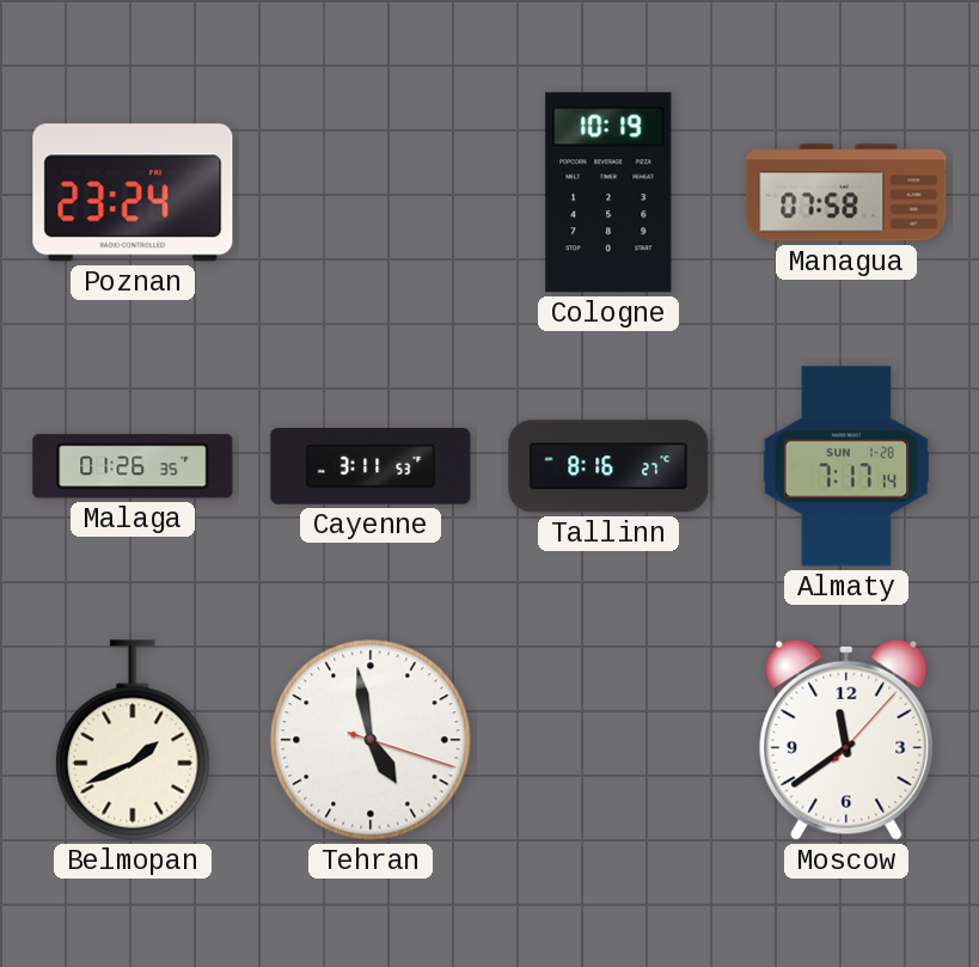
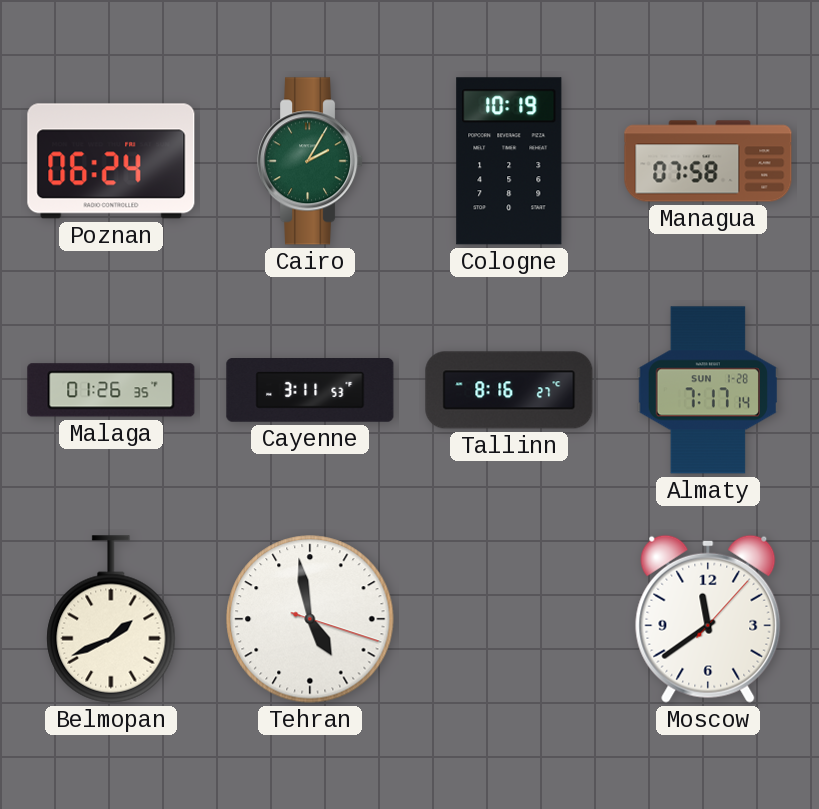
Poznan: 23:24 -> 06:24 (111, 161)
Cairo: none -> 2:05 (311, 161)
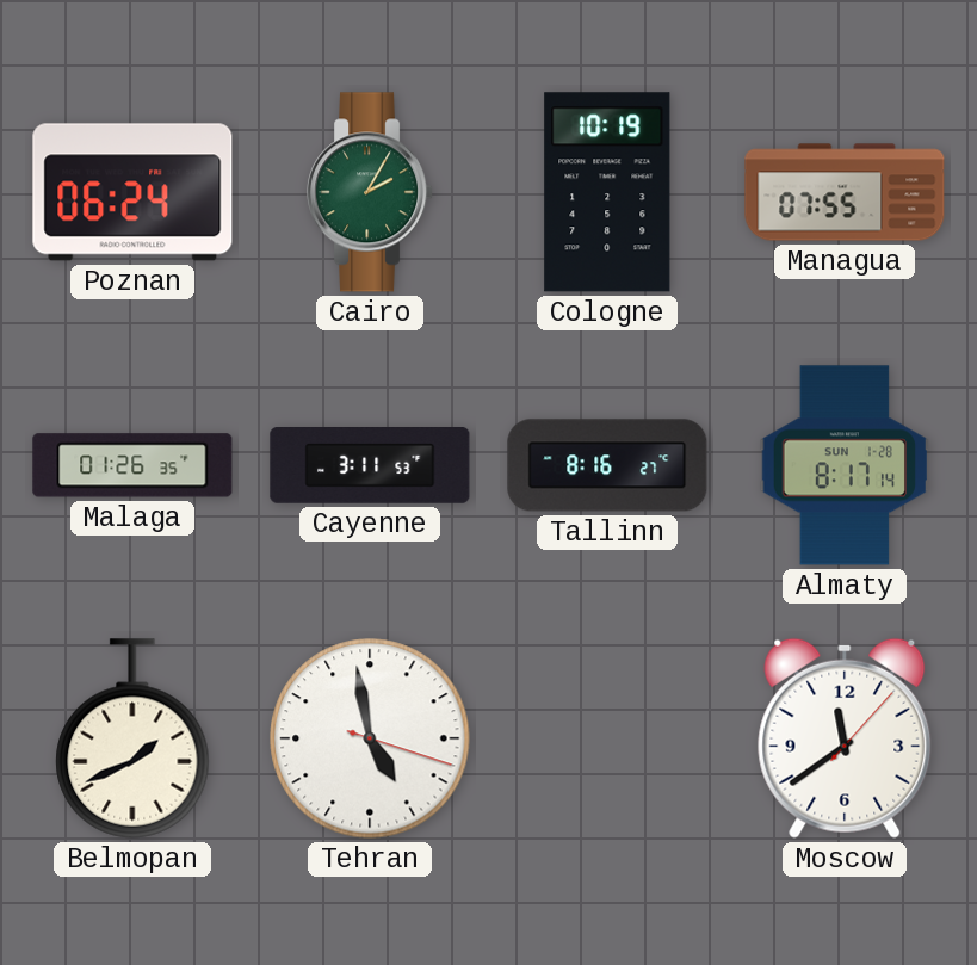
Managua: 07:58 -> 07:55 (845, 192)
Almaty: 7:17 -> 8:17 (843, 465)
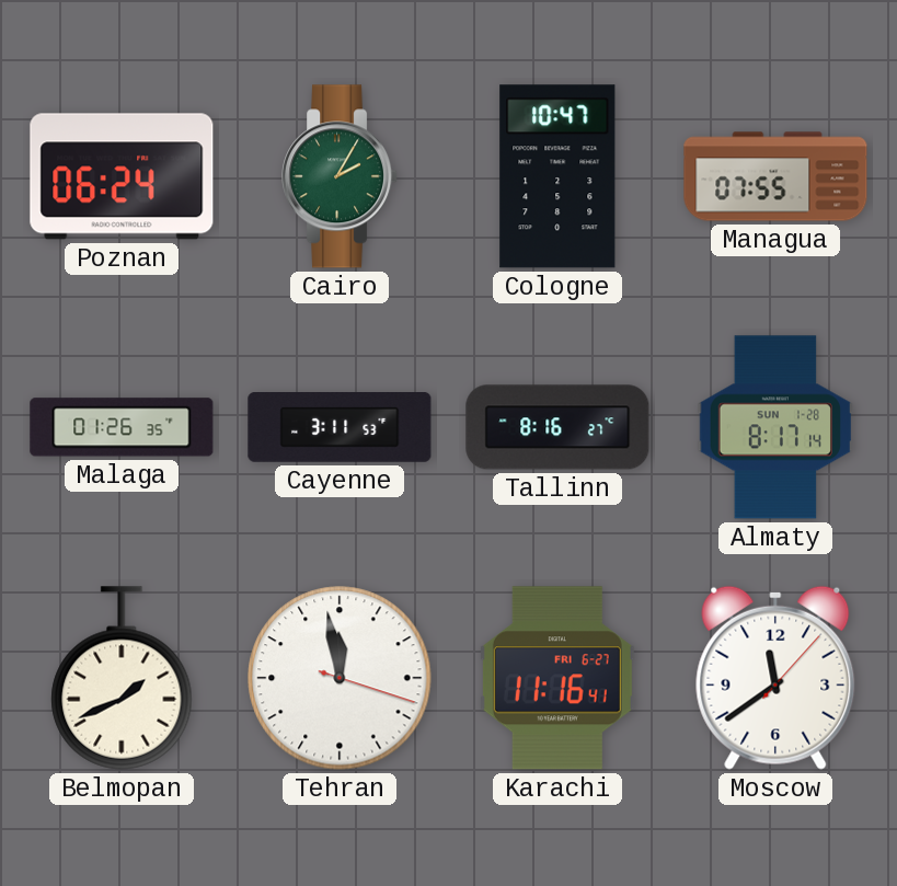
Cologne: 10:19 -> 10:47 (557, 176)
Tehran: 4:58 -> 11:58 (340, 678)
Karachi: none -> 11:16 (557, 678)
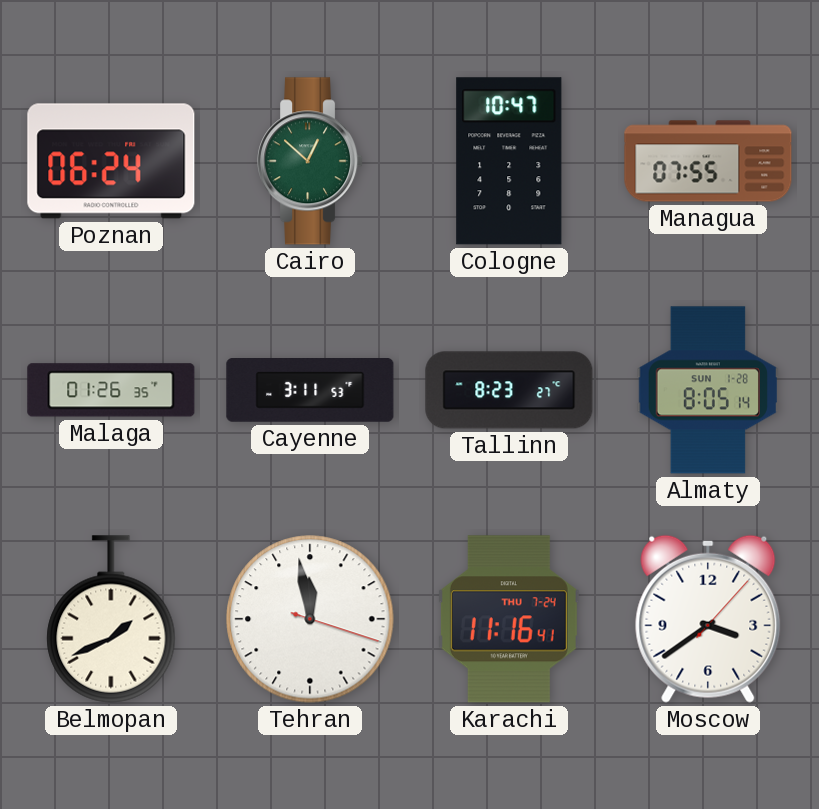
Cairo: 2:05 -> 12:52 (311, 161)
Tallinn: 8:16 -> 8:23 (509, 390)
Almaty: 8:17 -> 8:05 (707, 390)
Karachi date: FRI 6-27 -> THU 7-24 (509, 619)
Moscow: 11:39 -> 3:39 (708, 619)
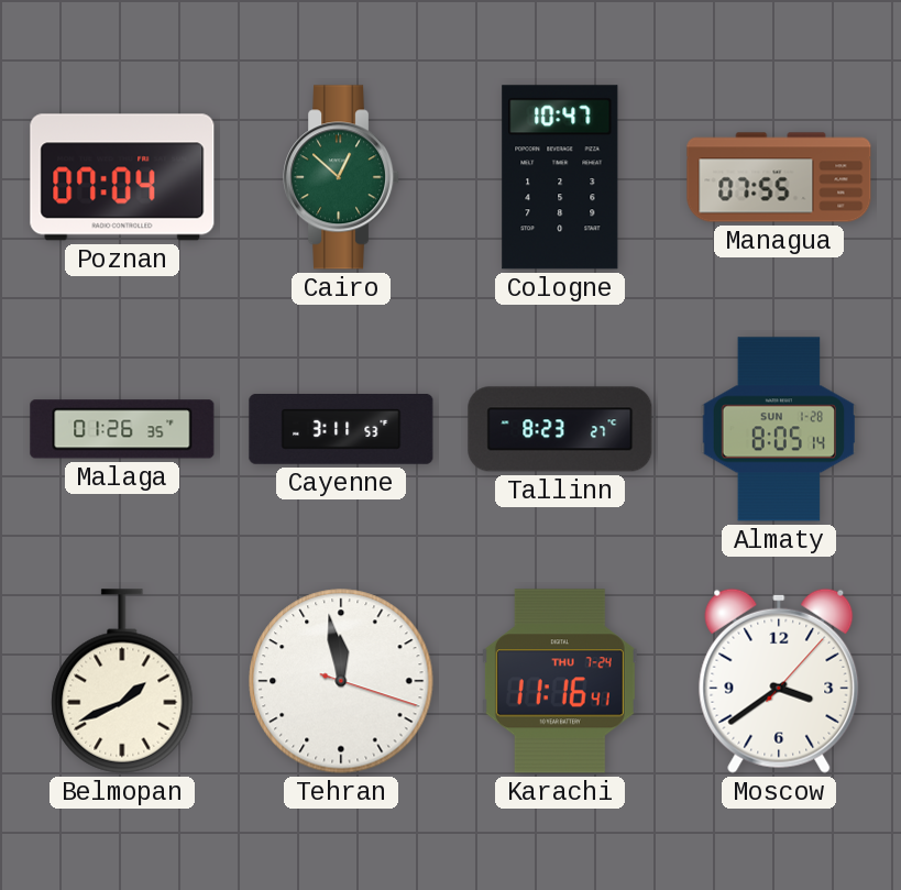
Poznan: 06:24 -> 07:04 (122, 177)
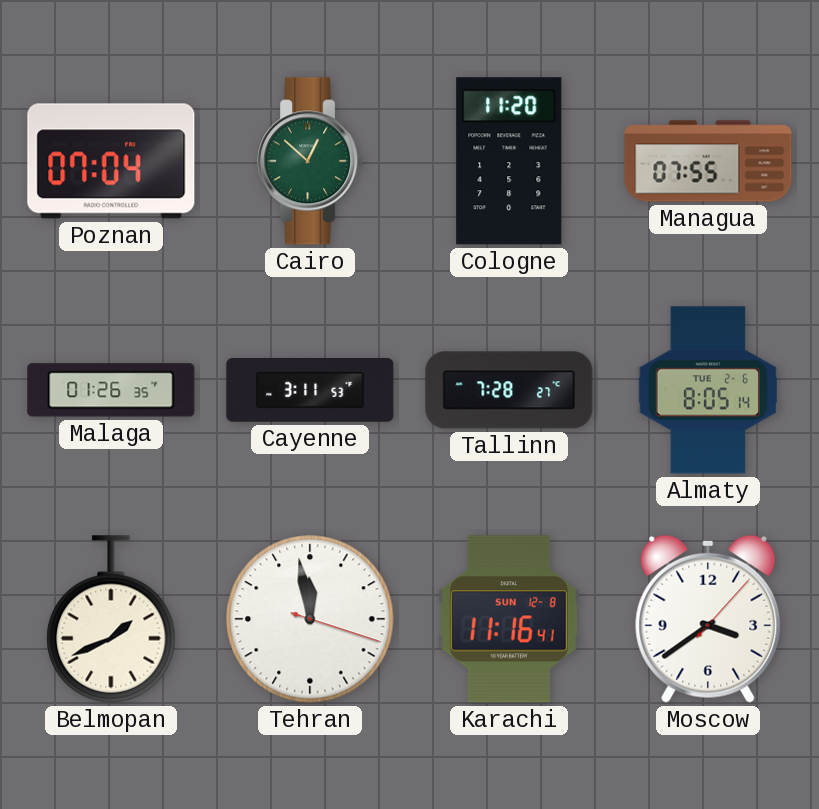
Cologne: 10:47 -> 11:20 (509, 161)
Tallinn: 8:23 -> 7:28 (509, 390)
Almaty date: SUN 1-28 -> TUE 2-6 (707, 390)
Karachi date: THU 7-24 -> SUN 12-8 (509, 619)
